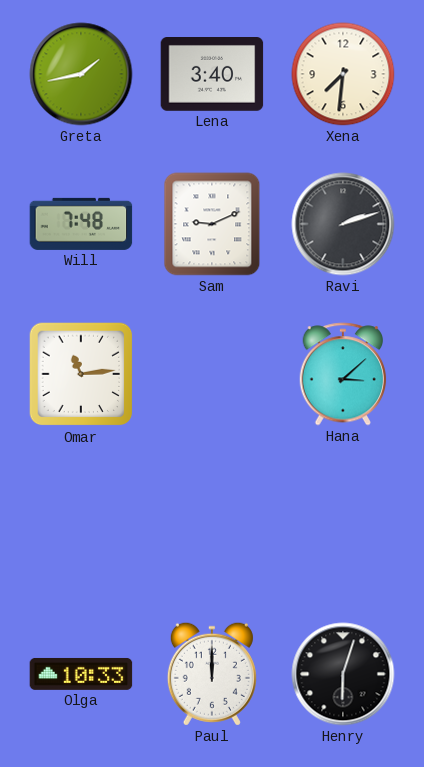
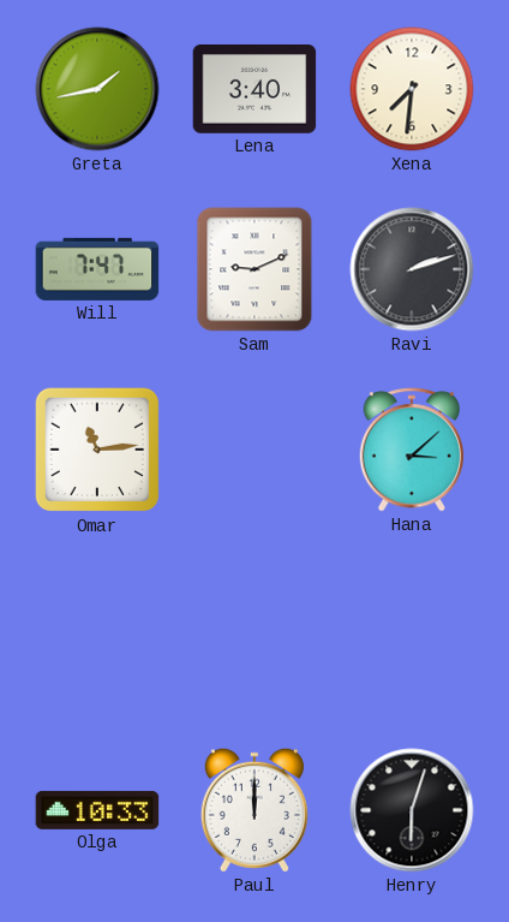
Will: 7:48 -> 7:47 (97, 269)
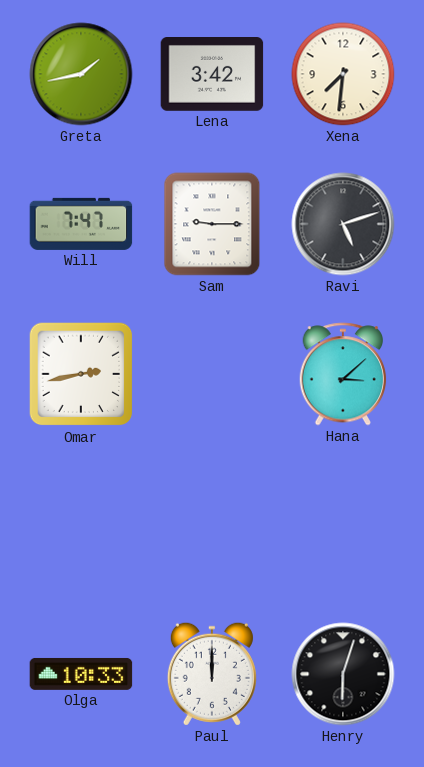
Lena: 3:40 -> 3:42 (212, 75)
Sam: 9:11 -> 9:15 (212, 224)
Ravi: 2:12 -> 5:12 (343, 224)
Omar: 11:14 -> 2:43 (81, 374)
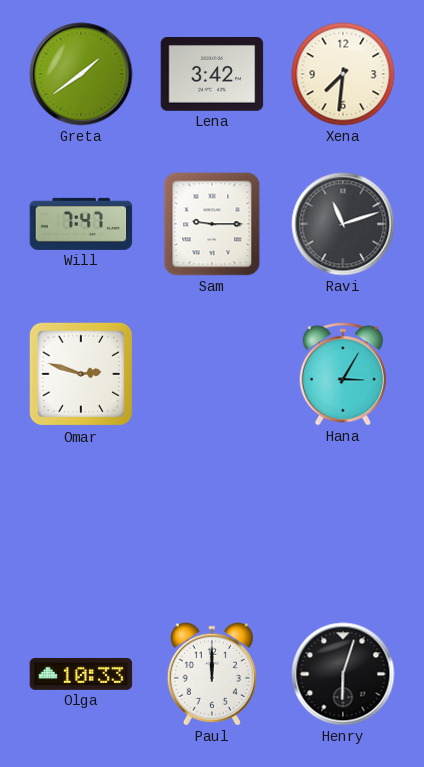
Greta: 1:43 -> 1:39 (81, 74)
Ravi: 5:12 -> 11:12 (343, 224)
Omar: 2:43 -> 2:48 (81, 374)
Hana: 3:08 -> 3:05 (343, 374)
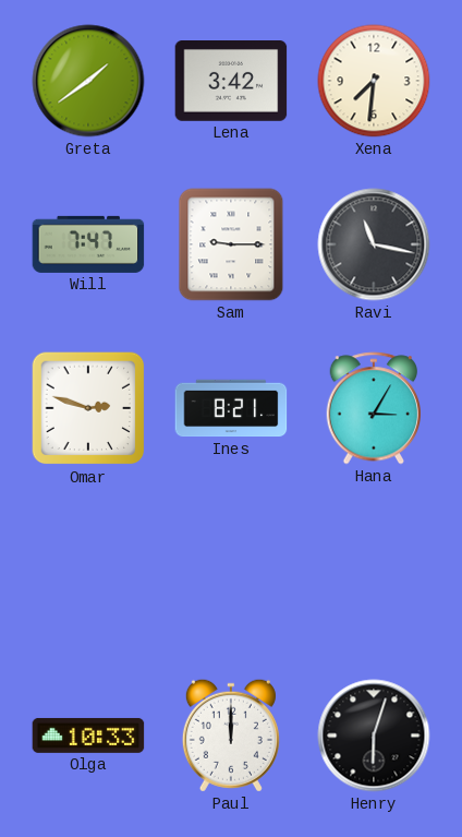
Ravi: 11:12 -> 11:17 (374, 244)
Ines: none -> 8:21 (231, 408)
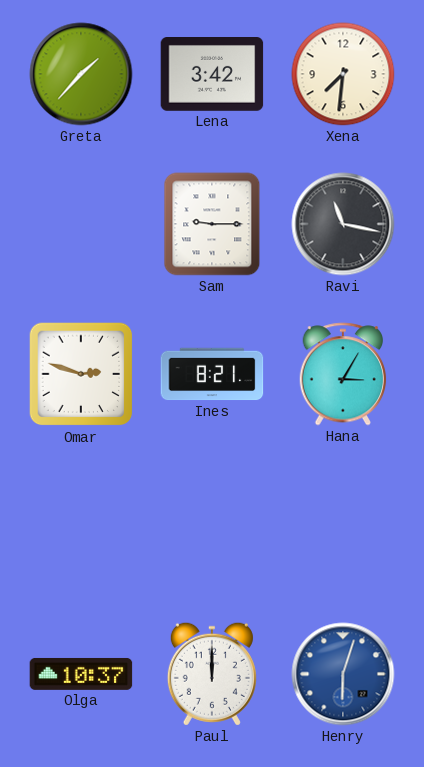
Greta: 1:39 -> 1:37 (81, 74)
Will: 7:47 -> none (88, 244)
Olga: 10:33 -> 10:37 (81, 674)
Henry dial: black -> blue (343, 674)
